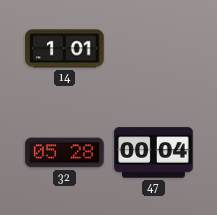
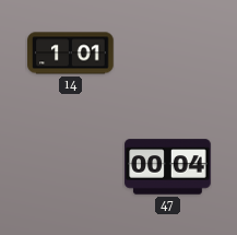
32: 05:28 -> none (65, 153)
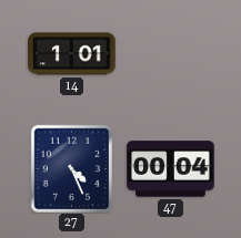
27: none -> 4:26 (72, 168)
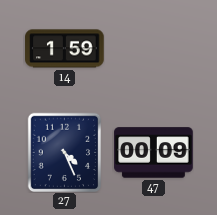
14: 1:01 -> 1:59 (65, 49)
47: 00:04 -> 00:09 (154, 153)
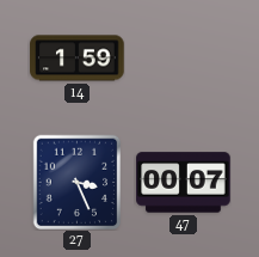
27: 4:26 -> 3:26 (78, 182)
47: 00:09 -> 00:07 (184, 183)
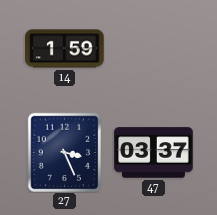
47: 00:07 -> 03:37 (154, 153)
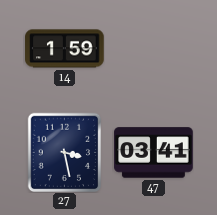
27: 3:26 -> 3:28 (65, 152)
47: 03:37 -> 03:41 (154, 153)
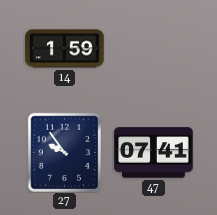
27: 3:28 -> 9:54 (65, 152)
47: 03:41 -> 07:41 (154, 153)
